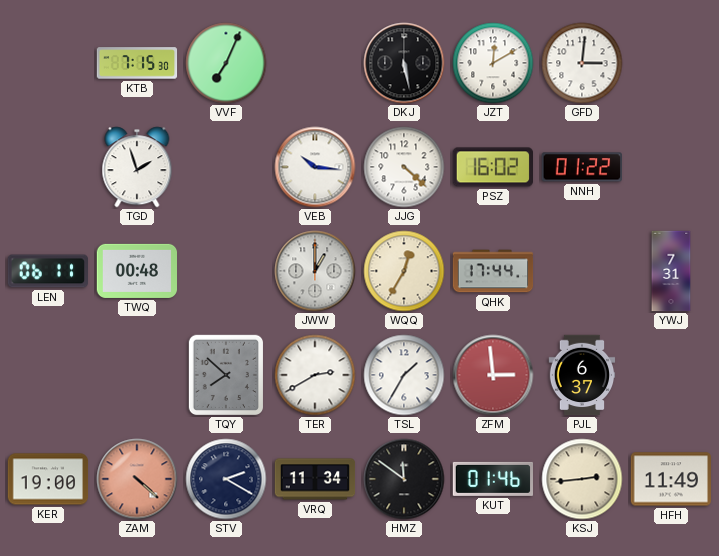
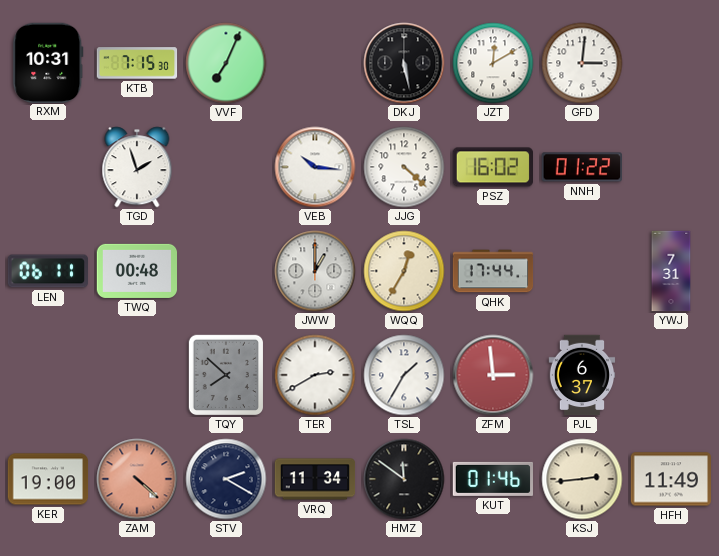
RXM: none -> 10:31 (48, 62)
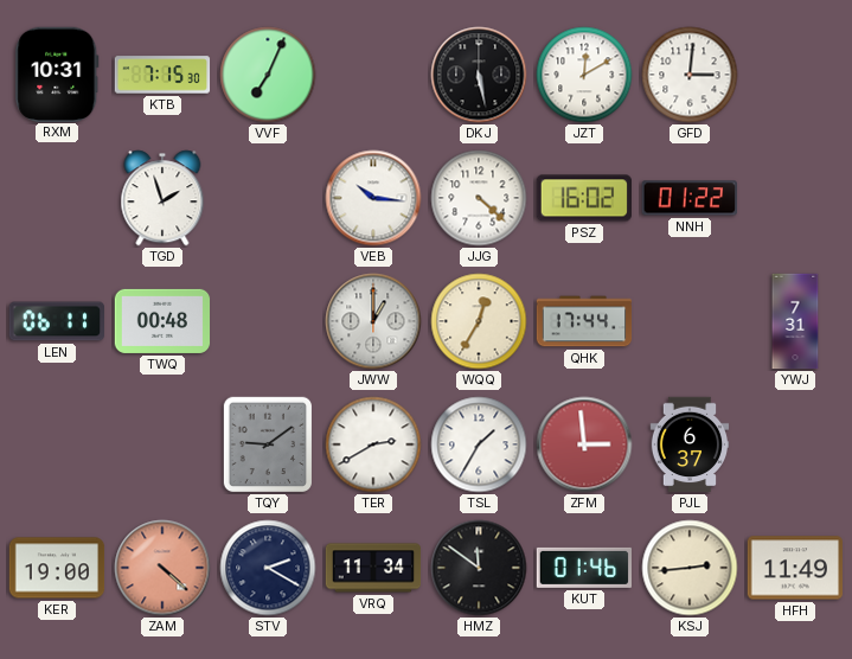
TQY: 7:52 -> 9:09 (267, 444)
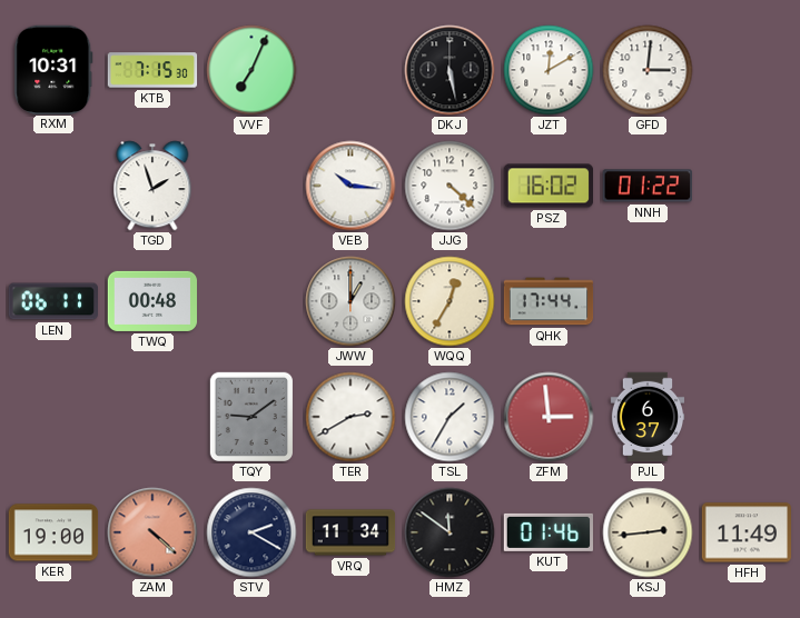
YWJ: 7:31 -> none (795, 321)
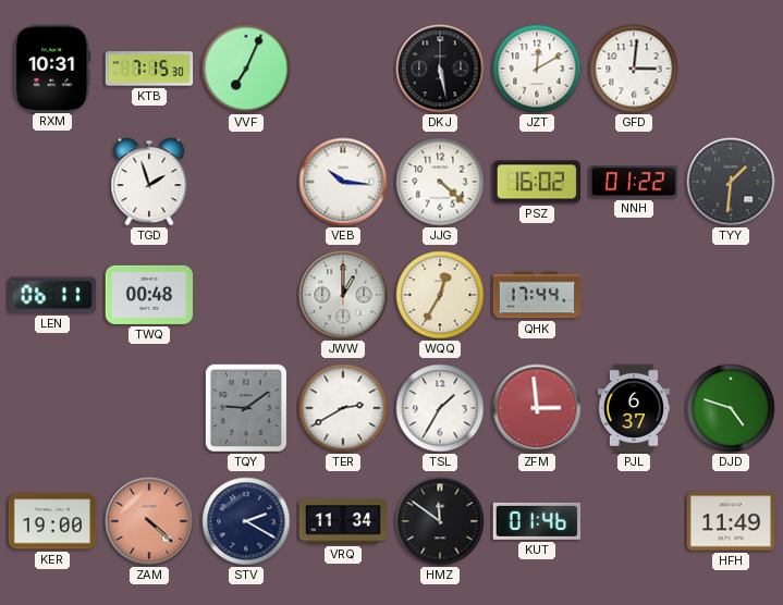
TYY: none -> 1:31 (731, 182)
DJD: none -> 4:48 (731, 408)
KSJ: 2:44 -> none (648, 532)
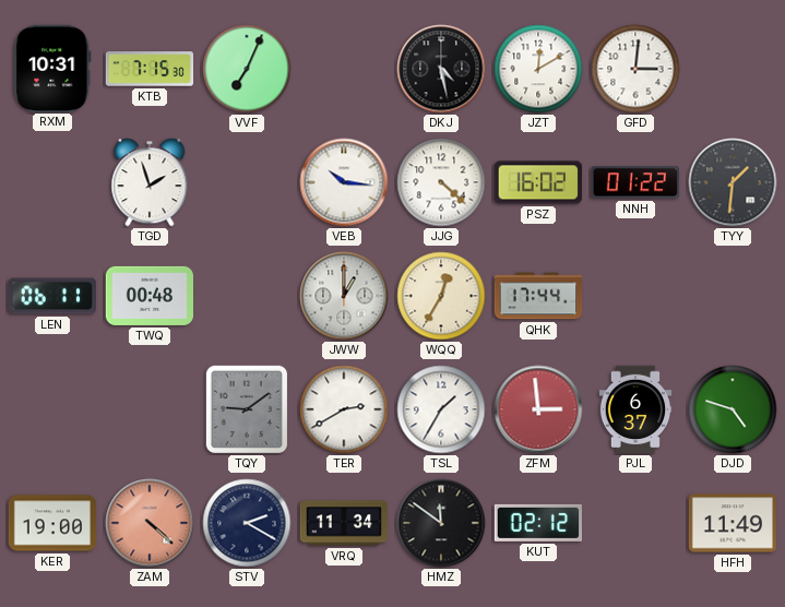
DKJ: 5:28 -> 4:28 (441, 69)
KUT: 01:46 -> 02:12 (537, 523)
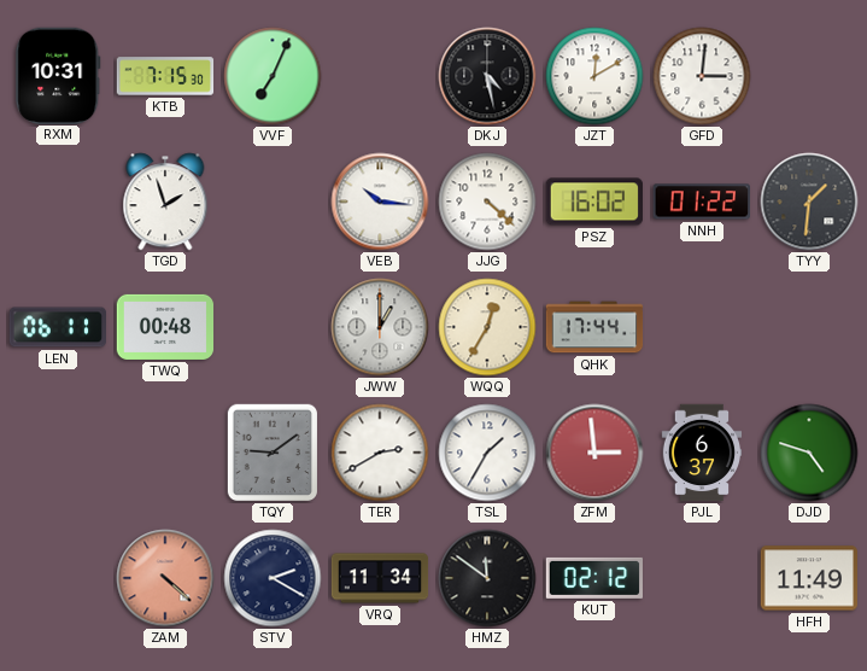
KER: 19:00 -> none (52, 523)
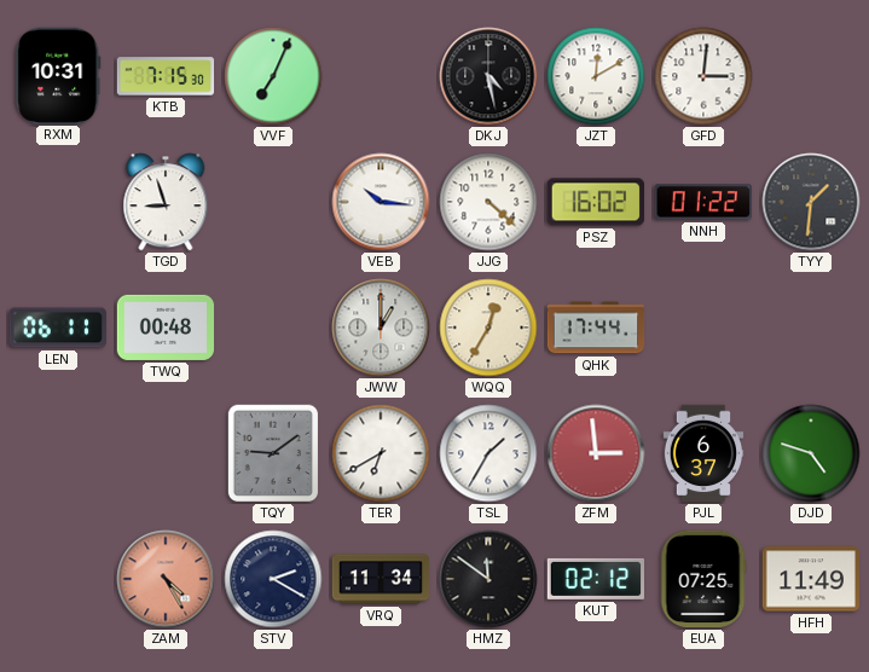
TGD: 1:57 -> 8:57 (166, 202)
TER: 2:40 -> 6:40 (381, 453)
ZAM: 4:22 -> 4:25 (166, 579)
EUA: none -> 07:25 (703, 579)
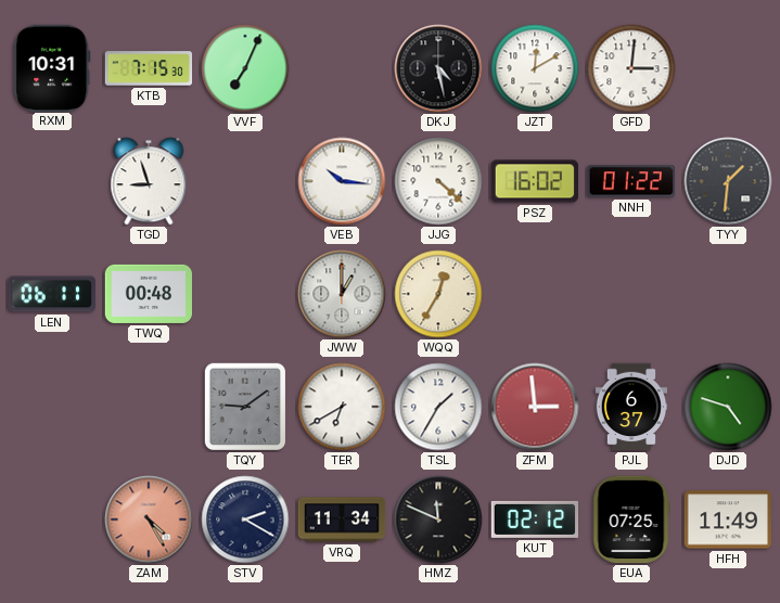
QHK: 17:44 -> none (596, 328)
HMZ: 11:51 -> 11:49 (438, 519)
